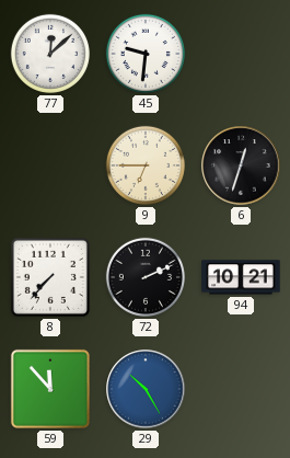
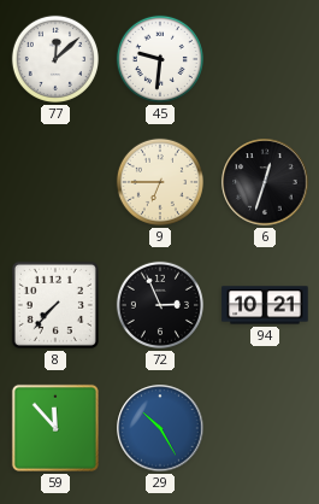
72: 2:11 -> 2:56 (160, 305)
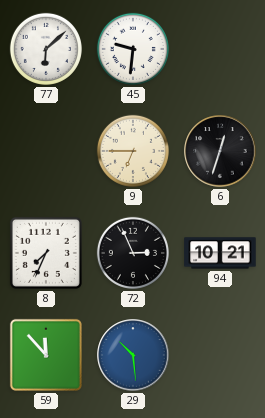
77: 12:08 -> 6:08 (46, 49)
8: 7:37 -> 7:34 (46, 253)
29: 10:25 -> 10:29 (133, 355)
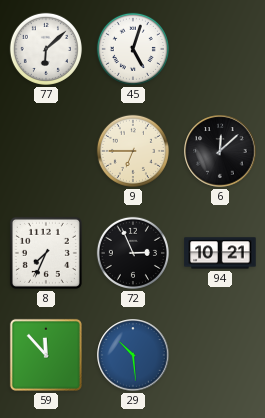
45: 9:31 -> 5:03 (133, 49)
6: 12:33 -> 12:08 (220, 151)
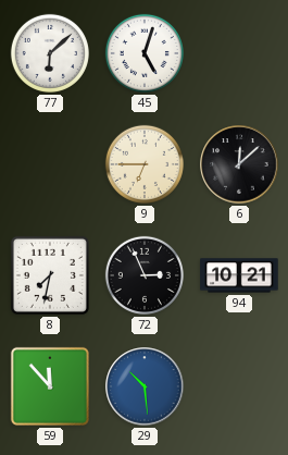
8: 7:34 -> 7:32 (50, 275)
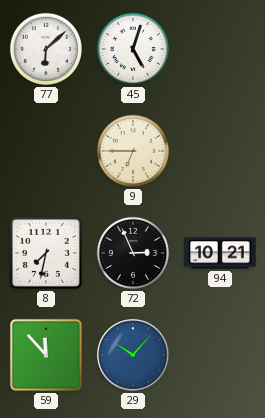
6: 12:08 -> none (239, 164)
29: 10:29 -> 10:07 (133, 355)
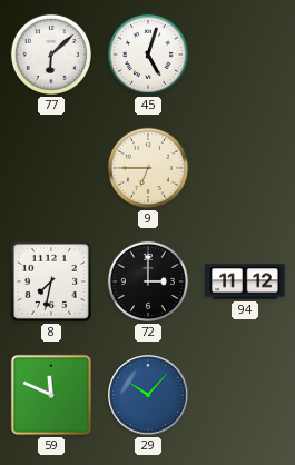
72: 2:56 -> 3:00 (148, 281)
94: 10:21 -> 11:12 (245, 281)
59: 11:53 -> 11:49 (51, 395)
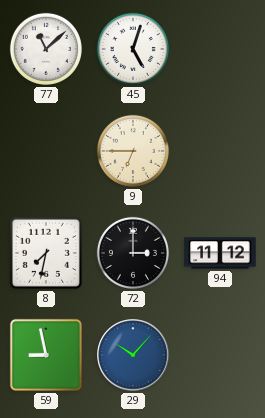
77: 6:08 -> 11:08 (46, 49)
59: 11:49 -> 8:58 (46, 355)
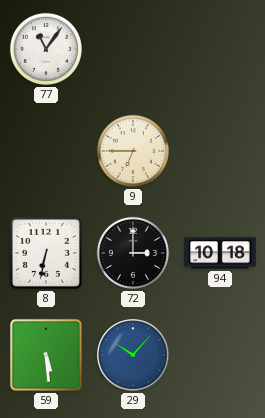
77: 11:08 -> 11:06 (46, 49)
45: 5:03 -> none (133, 49)
8: 7:32 -> 6:32 (46, 253)
94: 11:12 -> 10:18 (220, 253)
59: 8:58 -> 5:29 (46, 355)
